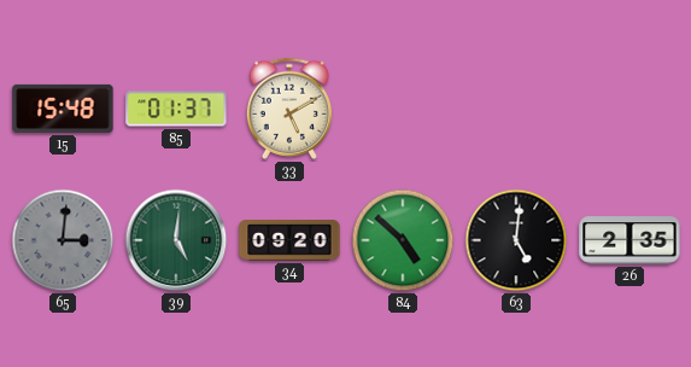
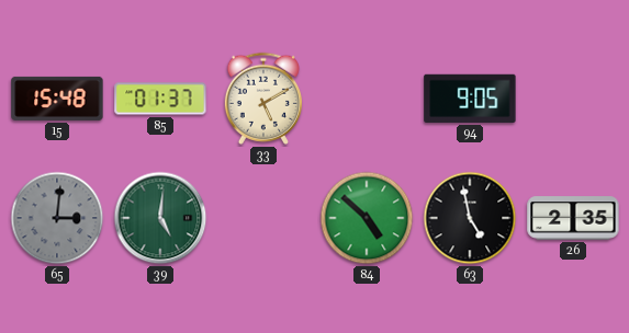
94: none -> 9:05 (470, 99)
34: 09:20 -> none (289, 240)
63: 5:01 -> 4:58 (470, 218)
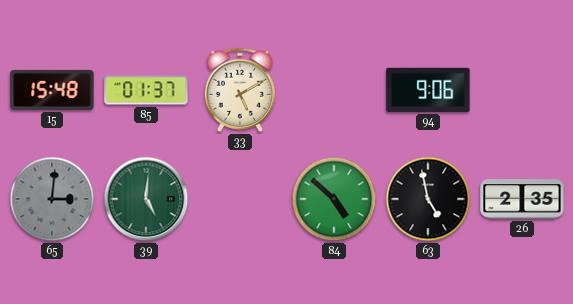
94: 9:05 -> 9:06 (428, 90)
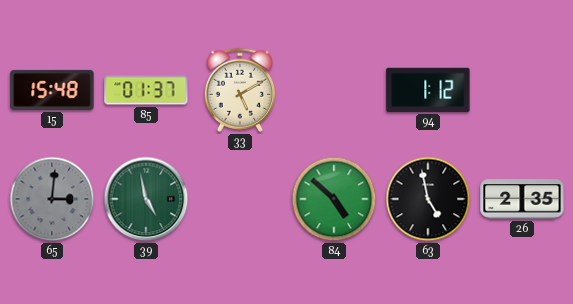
94: 9:06 -> 1:12 (428, 90)
39: 5:01 -> 4:58 (146, 199)
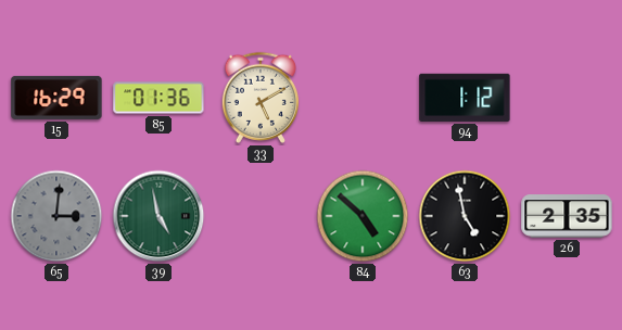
15: 15:48 -> 16:29 (56, 98)
85: 01:37 -> 01:36 (158, 98)
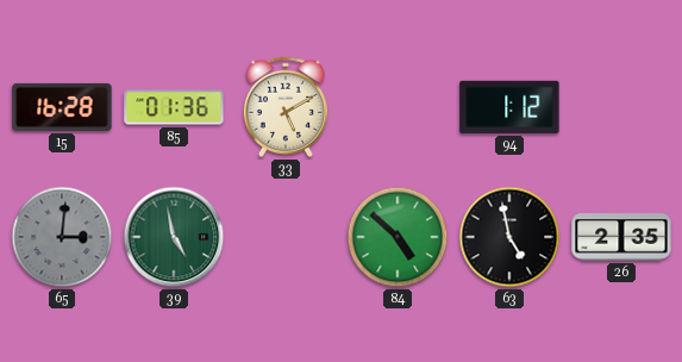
15: 16:29 -> 16:28 (62, 107)
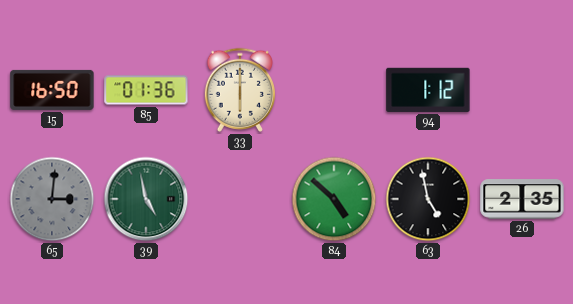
15: 16:28 -> 16:50 (52, 90)
33: 5:10 -> 6:00 (239, 90)
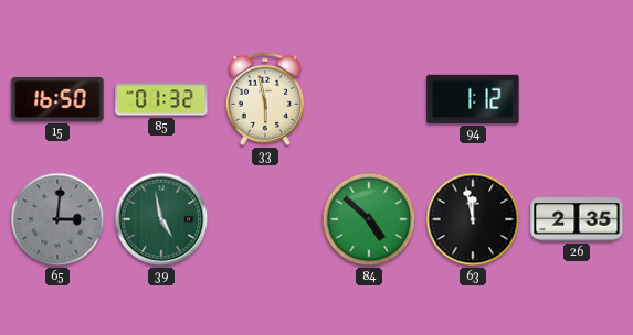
85: 01:36 -> 01:32 (161, 99)
33: 6:00 -> 5:58 (264, 99)
63: 4:58 -> 11:58 (473, 219)
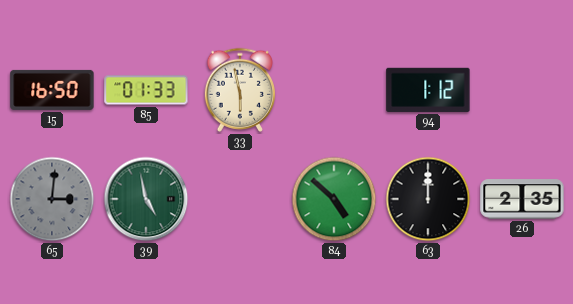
85: 01:32 -> 01:33 (146, 90)
63: 11:58 -> 12:00 (428, 199)
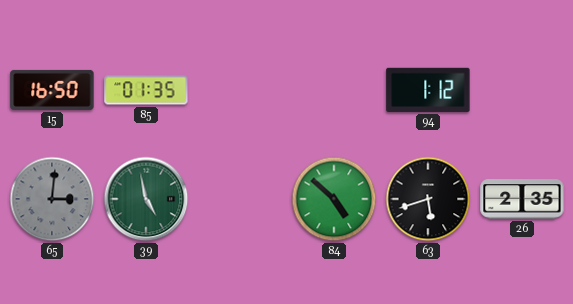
85: 01:33 -> 01:35 (146, 90)
33: 5:58 -> none (239, 90)
63: 12:00 -> 5:42 (428, 199)
